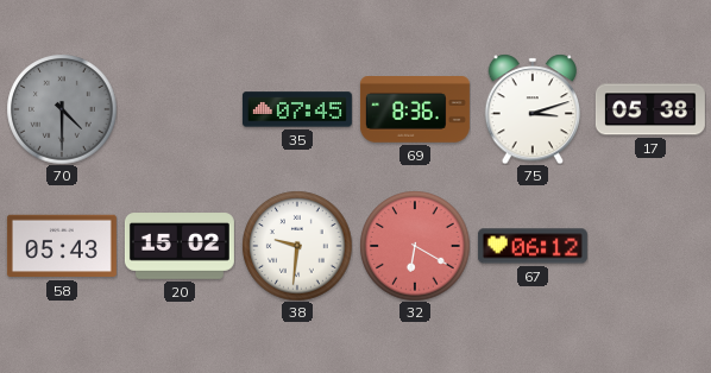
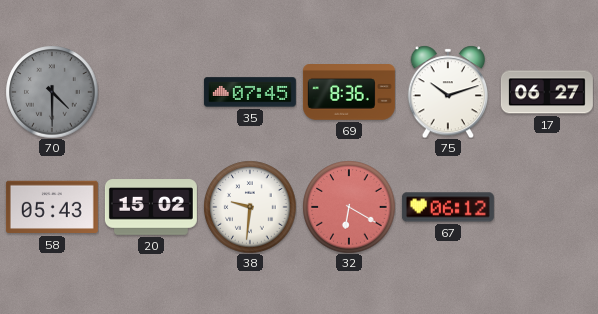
75: 3:12 -> 10:12 (448, 92)
17: 05:38 -> 06:27 (547, 92)
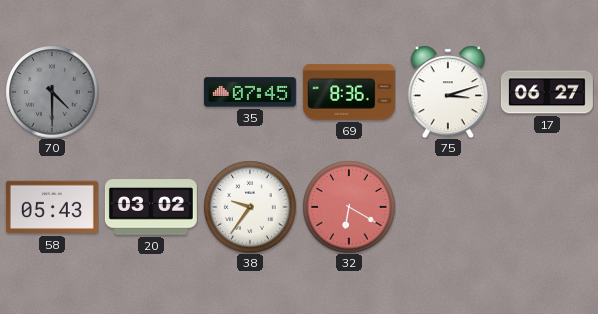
75: 10:12 -> 3:12 (448, 92)
20: 15:02 -> 03:02 (151, 207)
38: 9:31 -> 9:36 (250, 207)
67: 06:12 -> none (448, 207)
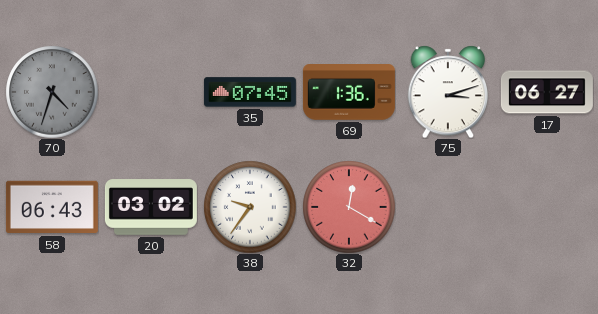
70: 4:30 -> 4:33 (52, 92)
69: 8:36 -> 1:36 (349, 93)
58: 05:43 -> 06:43 (52, 207)
32: 6:20 -> 12:20 (349, 207)
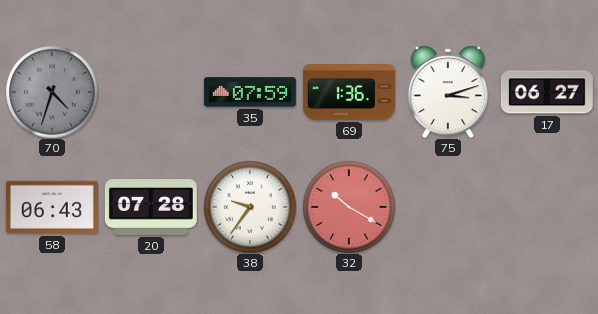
35: 07:45 -> 07:59 (250, 92)
20: 03:02 -> 07:28 (151, 207)
32: 12:20 -> 10:20 (349, 207)
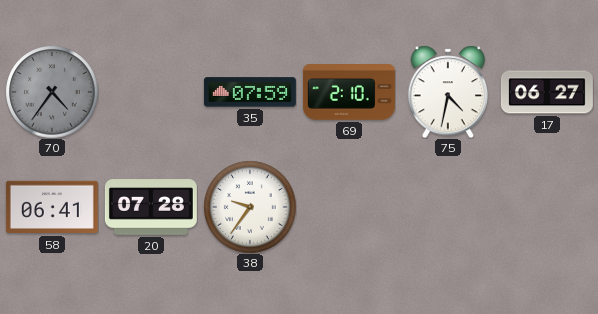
70: 4:33 -> 4:36 (52, 92)
69: 1:36 -> 2:10 (349, 93)
75: 3:12 -> 4:32 (448, 92)
58: 06:43 -> 06:41 (52, 207)
32: 10:20 -> none (349, 207)
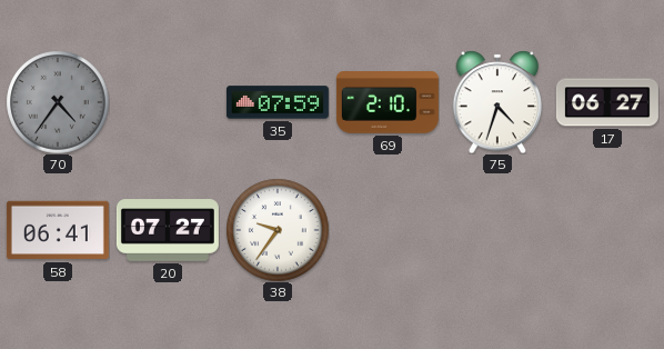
75: 4:32 -> 4:33 (497, 102)
20: 07:28 -> 07:27 (168, 230)
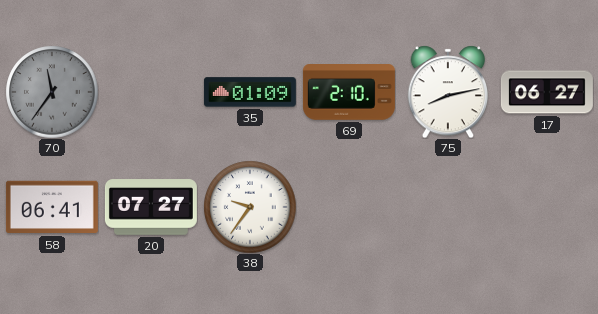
70: 4:36 -> 11:36 (52, 92)
35: 07:59 -> 01:09 (250, 92)
75: 4:33 -> 8:13 (448, 92)
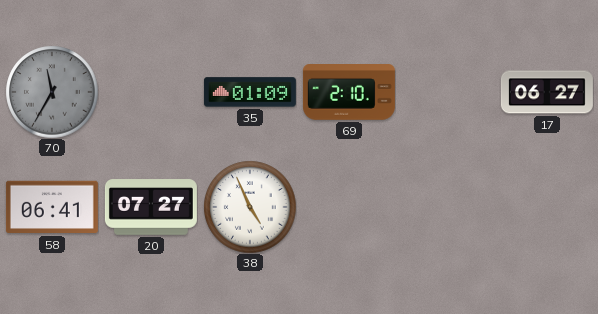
70: 11:36 -> 11:35 (52, 92)
75: 8:13 -> none (448, 92)
38: 9:36 -> 4:56 (250, 207)
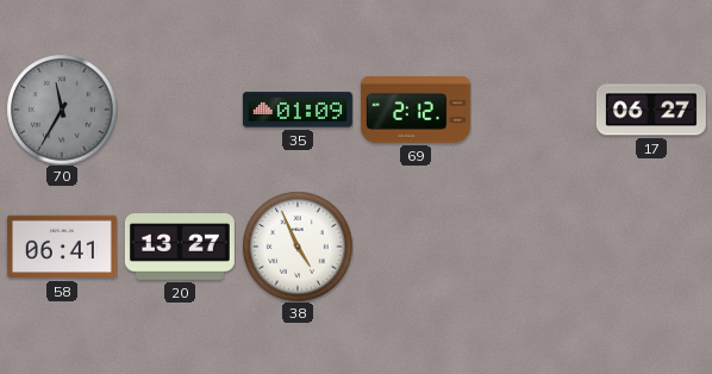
69: 2:10 -> 2:12 (416, 111)
20: 07:27 -> 13:27 (180, 247)
